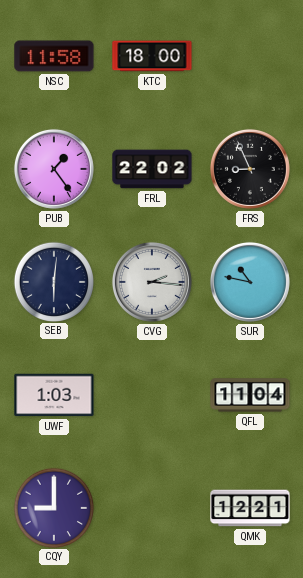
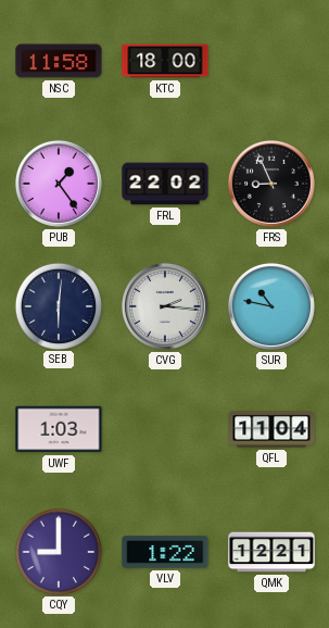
VLV: none -> 1:22 (165, 552)
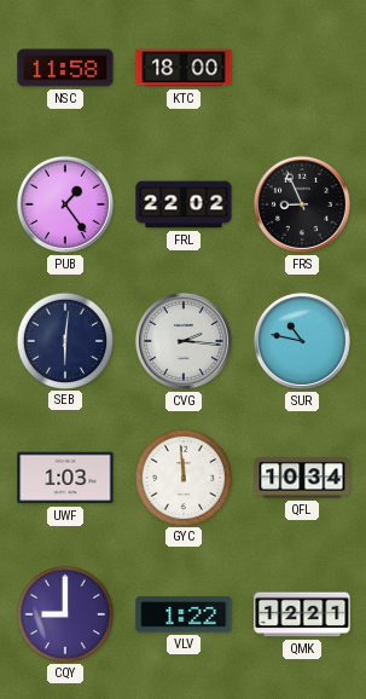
GYC: none -> 11:59 (182, 476)
QFL: 11:04 -> 10:34 (302, 478)
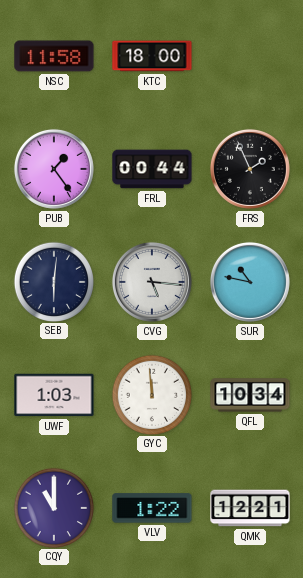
FRL: 22:02 -> 00:44 (152, 169)
FRS: 8:56 -> 1:56 (250, 169)
CVG: 2:16 -> 5:16 (152, 282)
CQY: 9:00 -> 11:00 (53, 507)
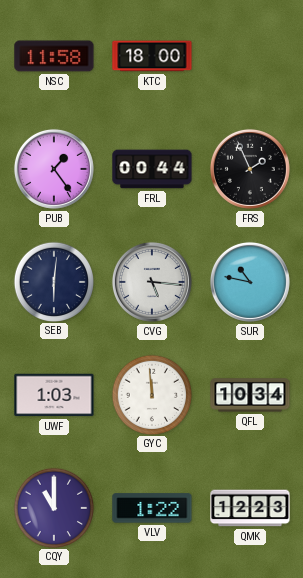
QMK: 12:21 -> 12:23 (250, 508)
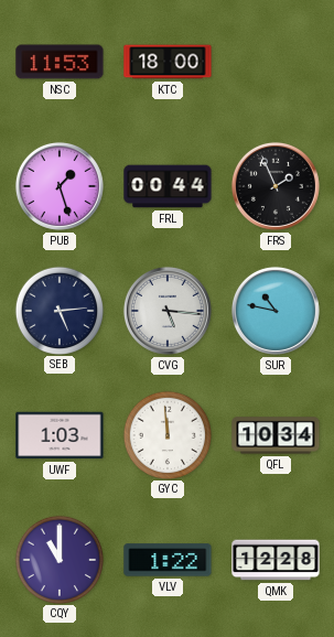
NSC: 11:58 -> 11:53 (60, 62)
PUB: 1:24 -> 1:27 (60, 186)
SEB: 6:01 -> 5:14 (58, 310)
QMK: 12:23 -> 12:28 (276, 560)
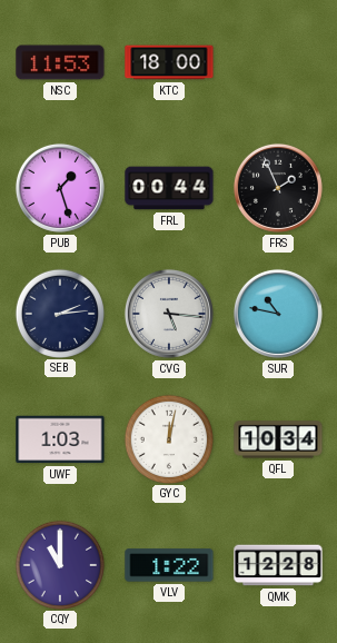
SEB: 5:14 -> 2:14 (59, 313)
GYC: 11:59 -> 12:02 (168, 438)
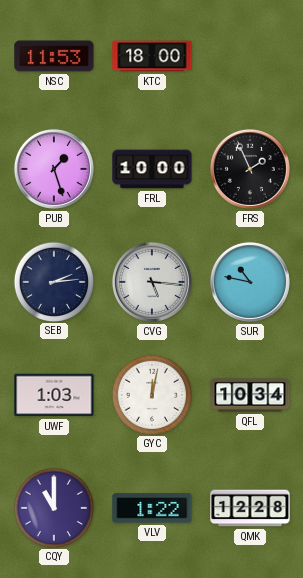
FRL: 00:44 -> 10:00 (152, 169)
